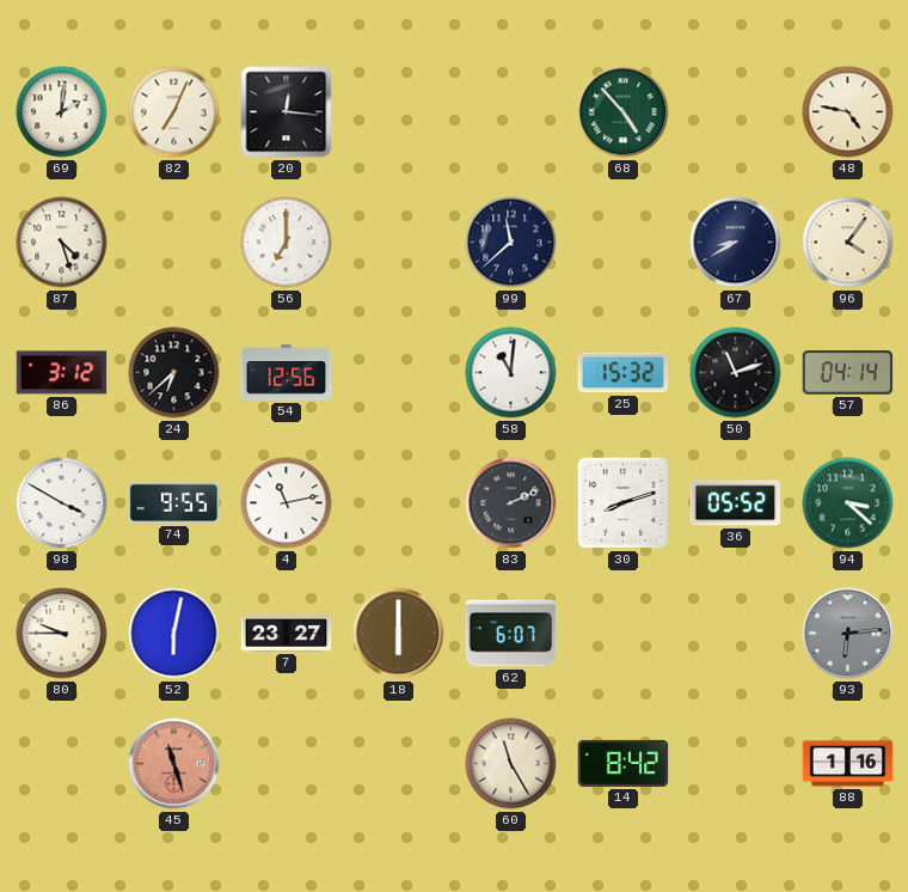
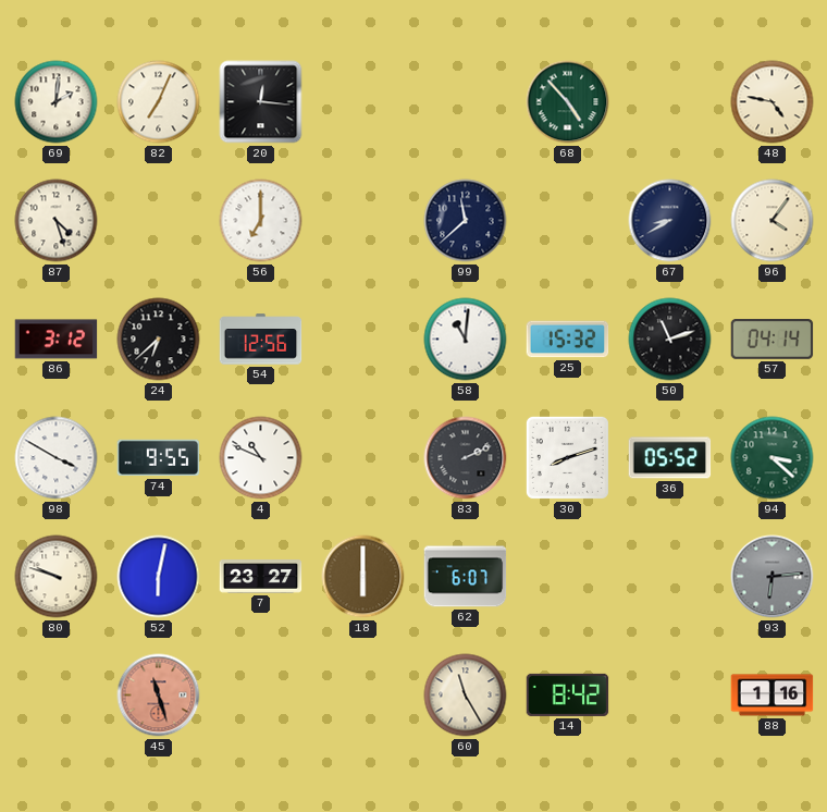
4: 11:13 -> 10:49 (261, 458)
80: 9:45 -> 9:48 (57, 577)
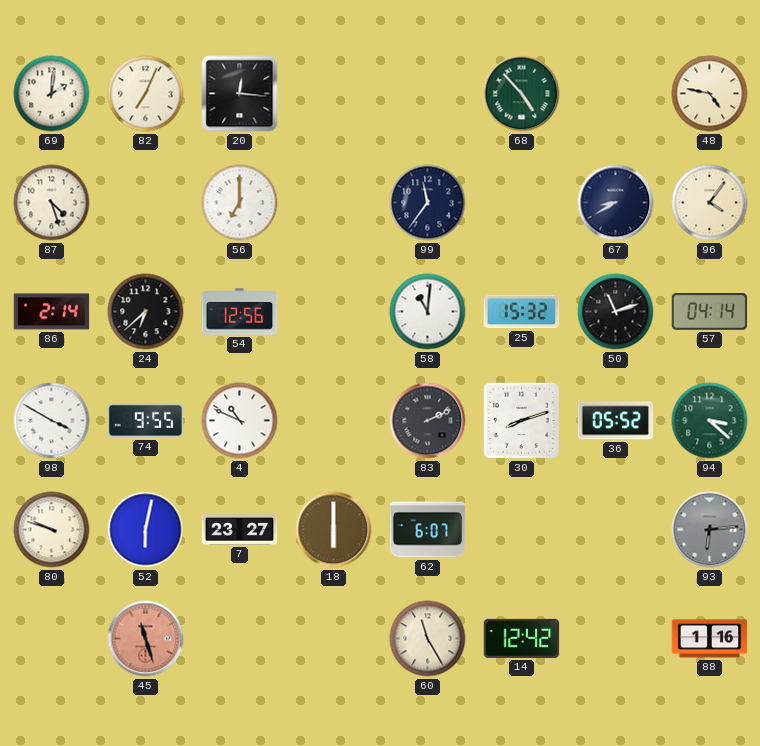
99: 11:38 -> 11:36 (428, 203)
86: 3:12 -> 2:14 (52, 312)
14: 8:42 -> 12:42 (522, 638)
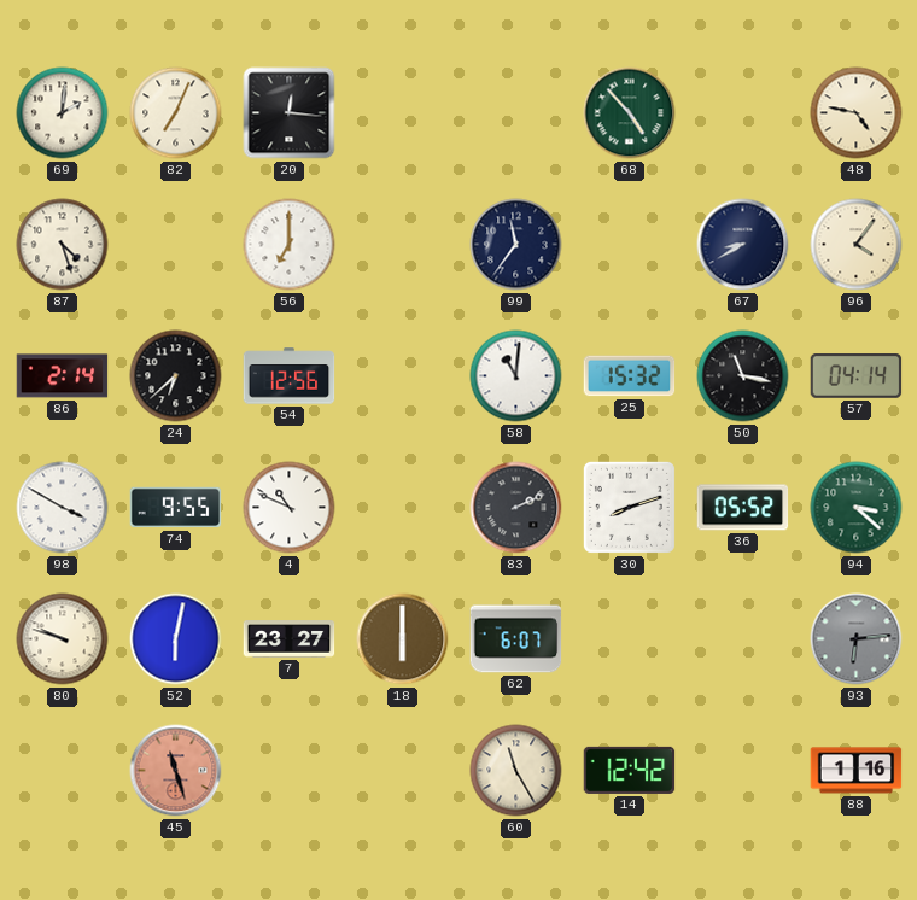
50: 11:12 -> 11:17 (743, 376)
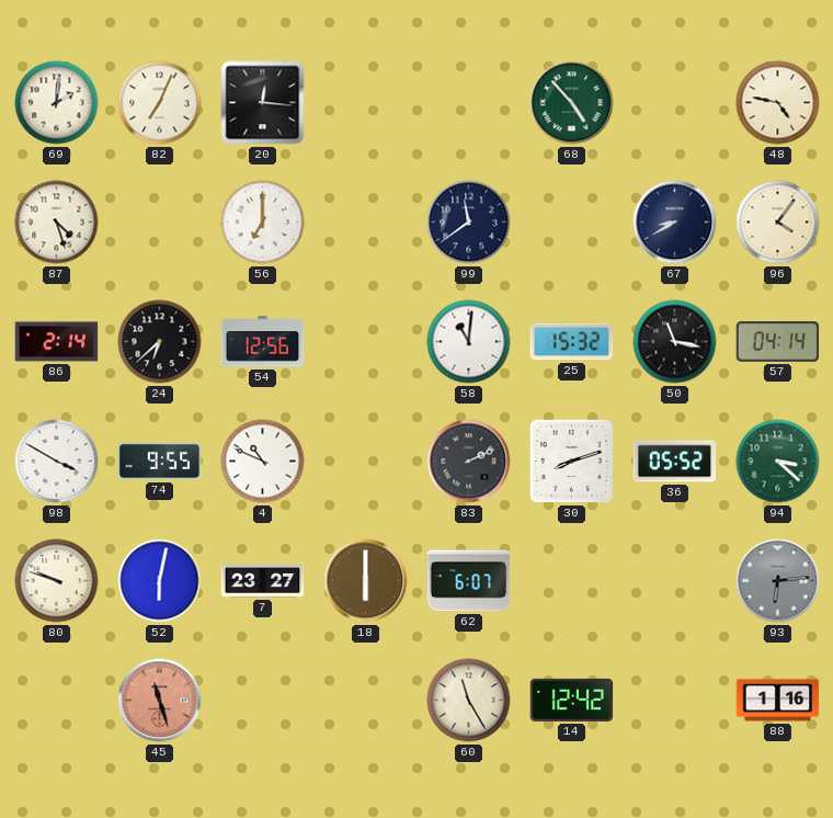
99: 11:36 -> 11:39 (469, 223)
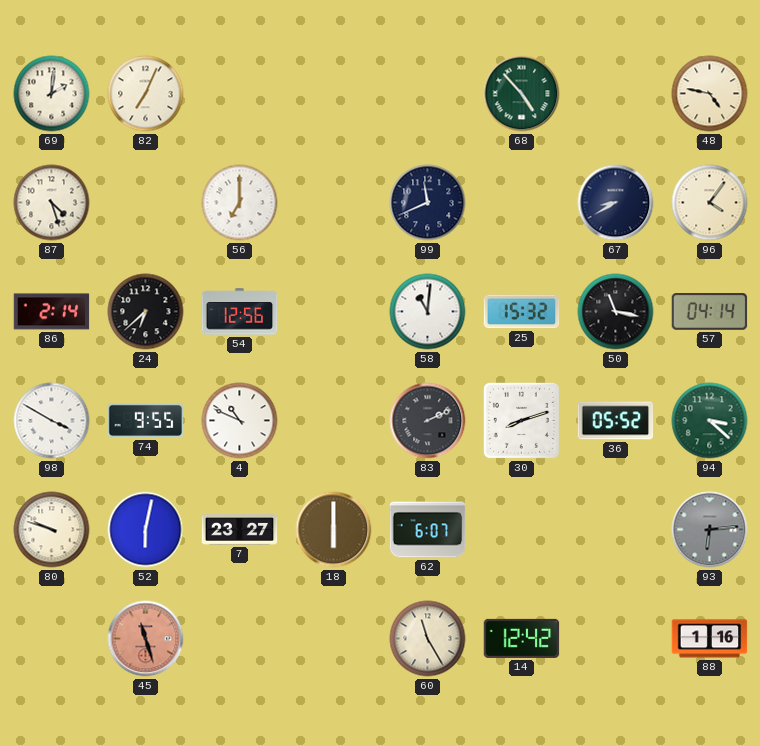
20: 12:16 -> none (263, 103)
99: 11:39 -> 11:41 (428, 203)
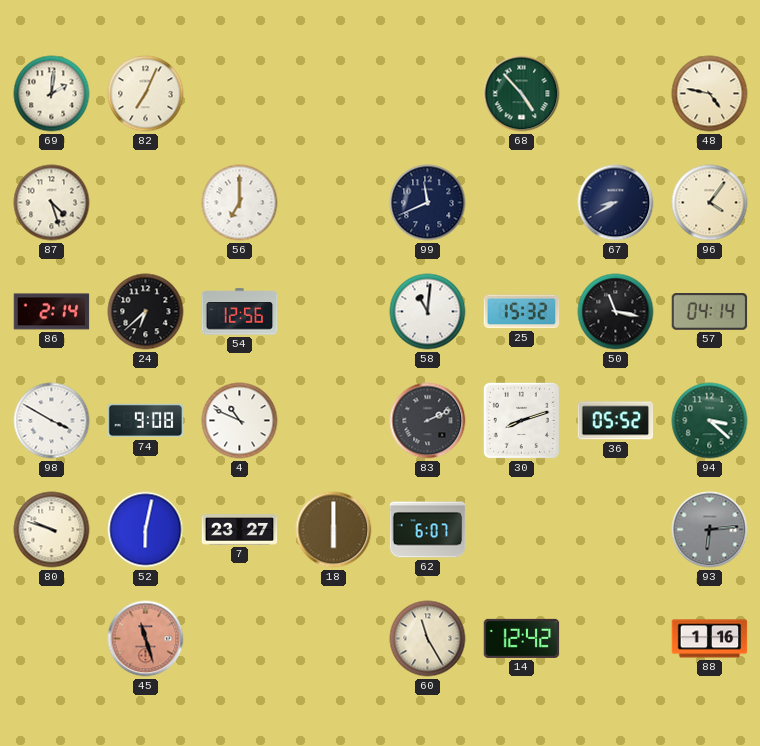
74: 9:55 -> 9:08 (146, 421)
